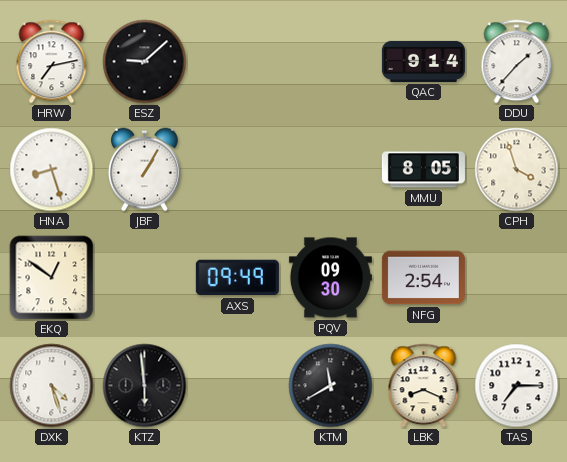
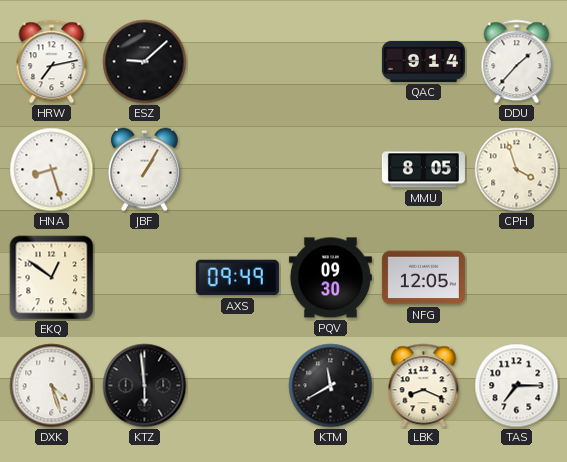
NFG: 2:54 -> 12:05 (423, 278)
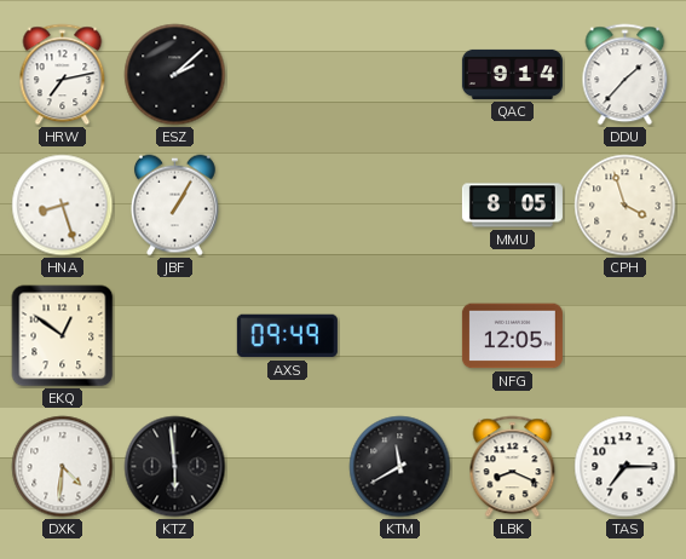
ESZ: 9:08 -> 2:08 (175, 75)
PQV: 09:30 -> none (330, 278)
DXK: 4:27 -> 4:31 (63, 467)
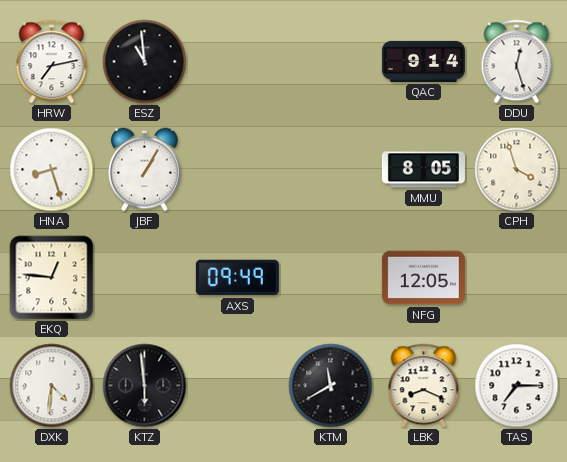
ESZ: 2:08 -> 10:59 (145, 62)
DDU: 1:37 -> 12:27 (517, 62)
EKQ: 12:51 -> 12:46 (52, 278)
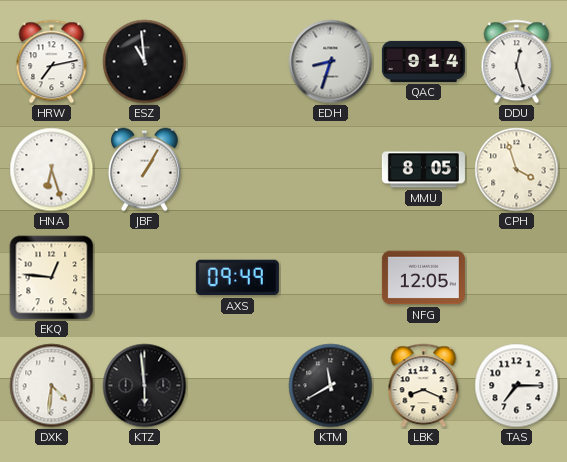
EDH: none -> 8:33 (331, 62)
HNA: 8:27 -> 6:27 (52, 170)
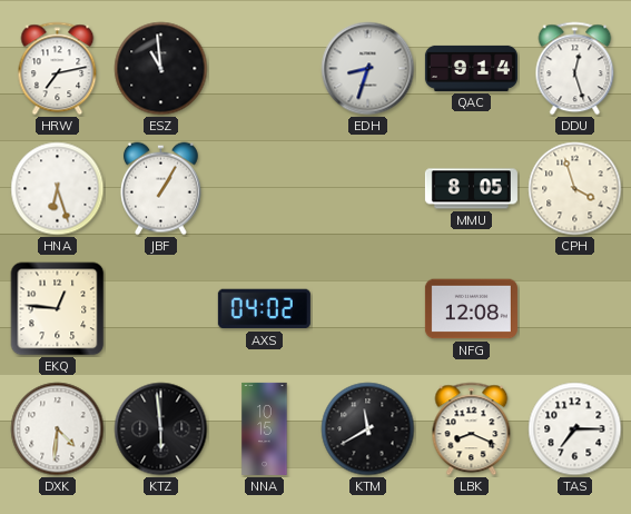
AXS: 09:49 -> 04:02 (264, 309)
NFG: 12:05 -> 12:08 (471, 309)
NNA: none -> 10:15 (265, 428)
